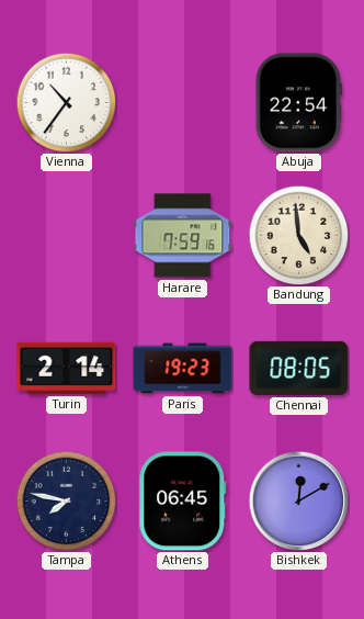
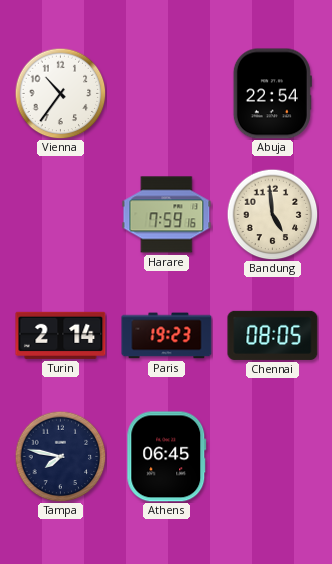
Bishkek: 12:10 -> none (298, 500)
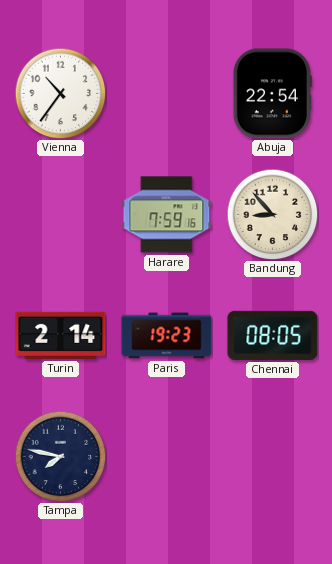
Bandung: 4:59 -> 8:53 (272, 214)
Athens: 06:45 -> none (167, 457)
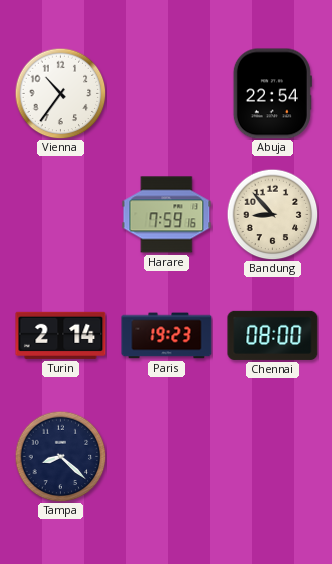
Chennai: 08:05 -> 08:00 (273, 335)
Tampa: 7:47 -> 8:22 (60, 456)
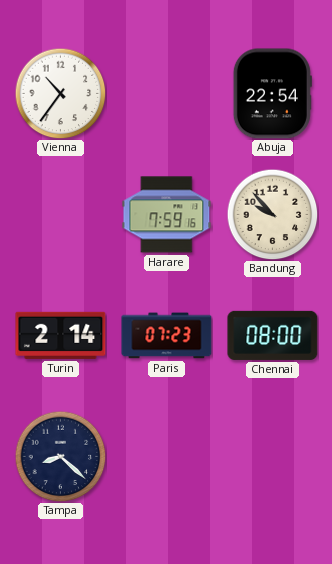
Bandung: 8:53 -> 9:53 (272, 214)
Paris: 19:23 -> 07:23 (167, 336)
